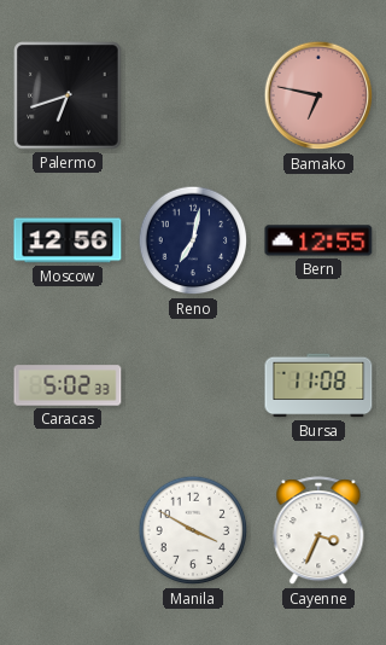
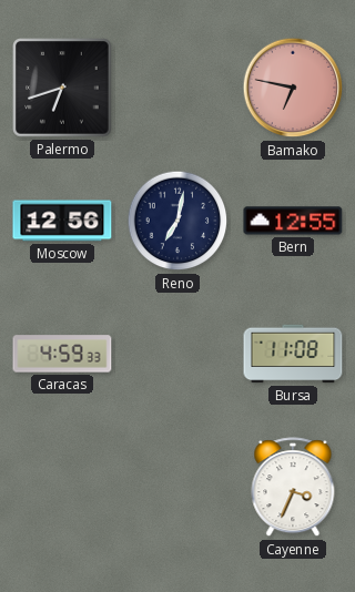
Caracas: 5:02 -> 4:59 (62, 354)
Manila: 3:50 -> none (193, 530)
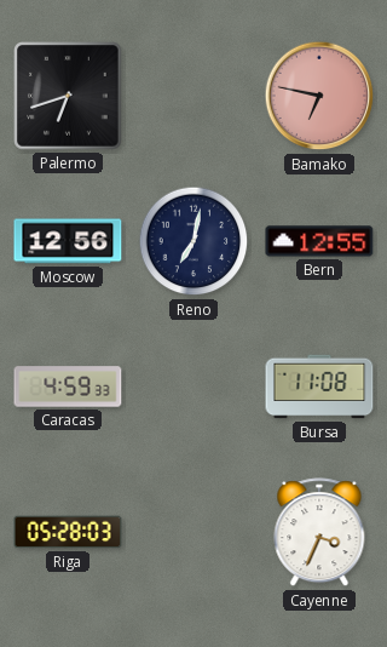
Riga: none -> 05:28 (68, 532)
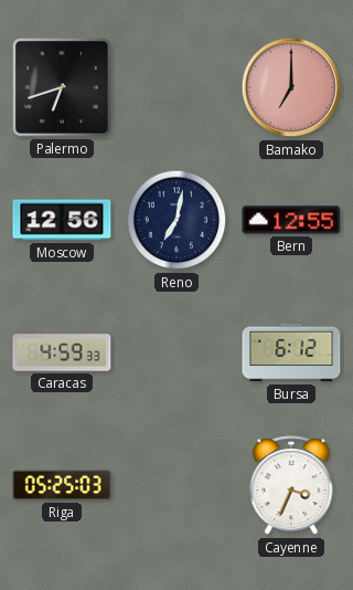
Bamako: 6:47 -> 7:00 (291, 87)
Bursa: 11:08 -> 6:12 (291, 352)
Riga: 05:28 -> 05:25 (62, 485)
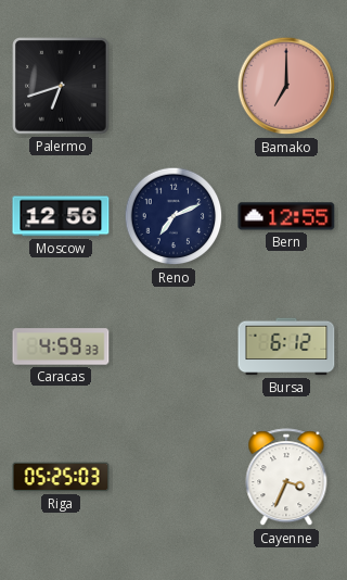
Reno: 7:02 -> 7:11 (173, 216)
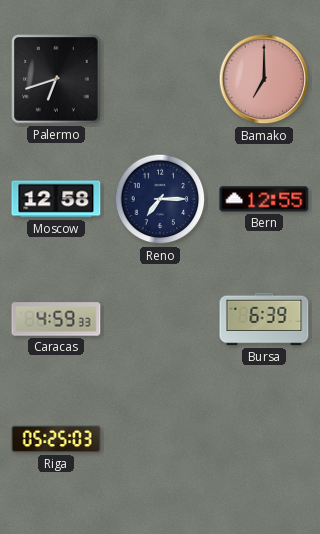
Moscow: 12:56 -> 12:58 (56, 199)
Reno: 7:11 -> 7:15 (160, 199)
Bursa: 6:12 -> 6:39 (264, 319)
Cayenne: 3:34 -> none (286, 478)
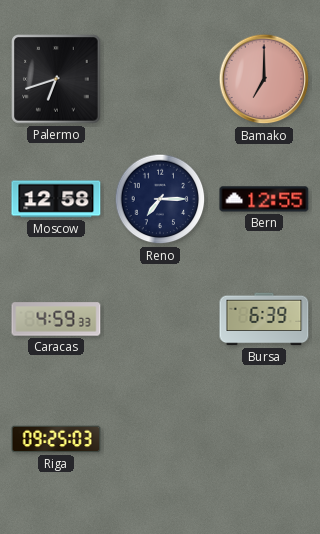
Riga: 05:25 -> 09:25 (56, 439)
